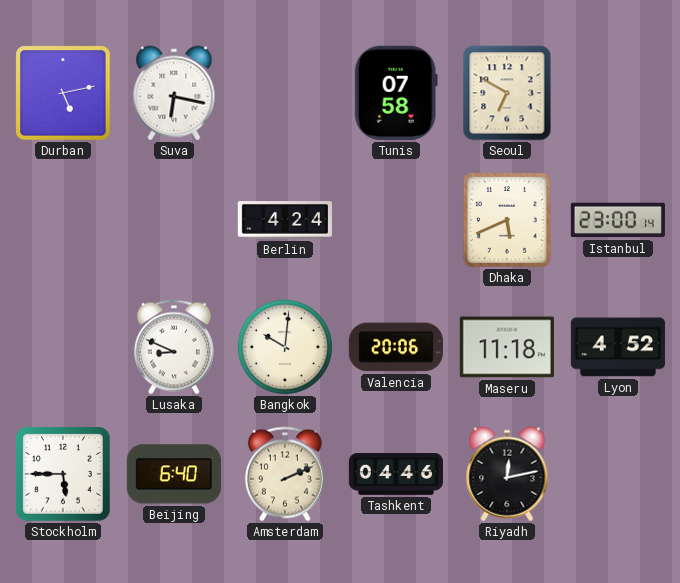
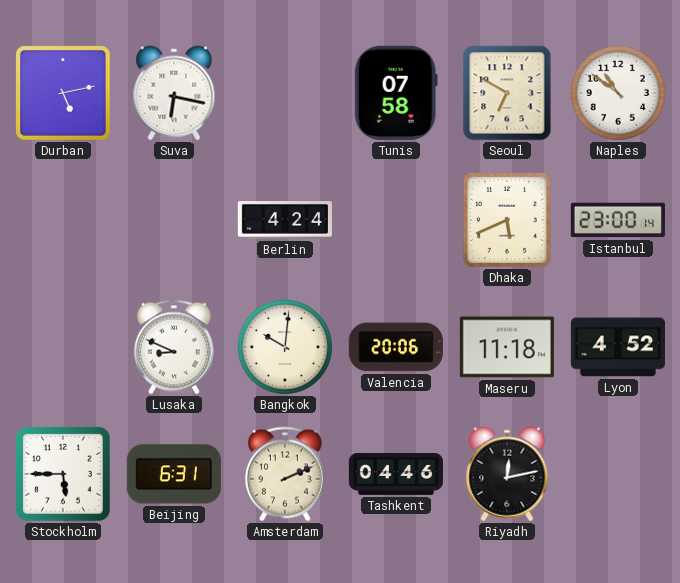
Naples: none -> 10:51 (618, 93)
Beijing: 6:40 -> 6:31 (174, 474)
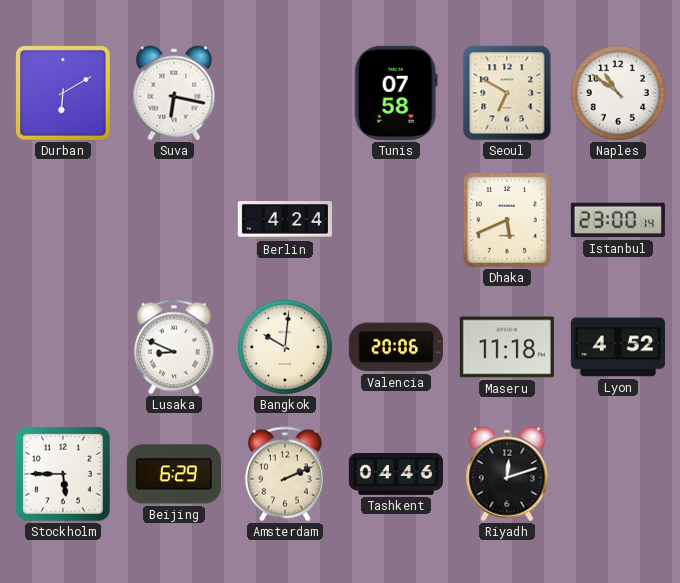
Durban: 5:13 -> 6:10 (63, 93)
Beijing: 6:31 -> 6:29 (174, 474)
Riyadh: 12:13 -> 12:12 (507, 474)
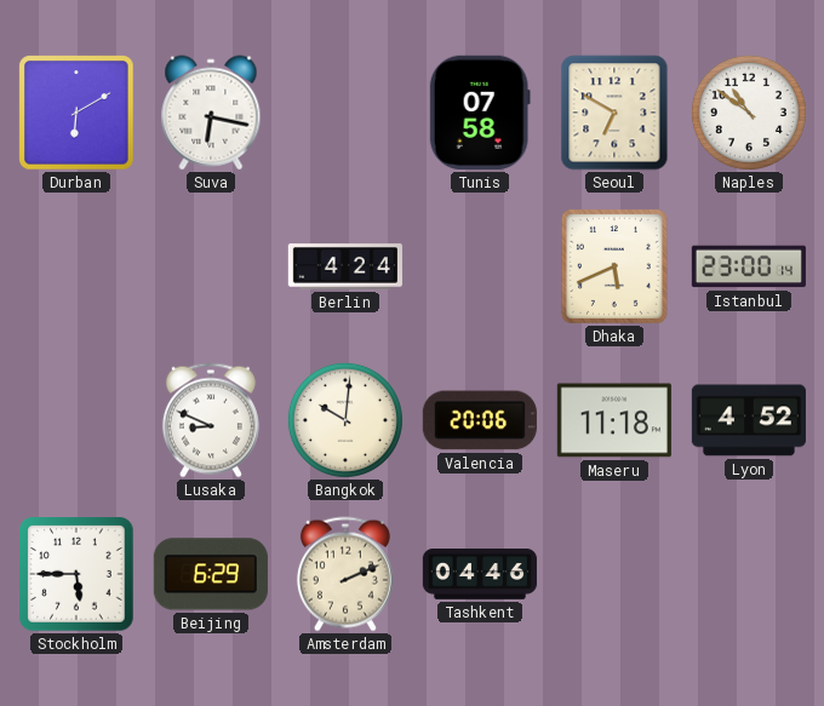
Riyadh: 12:12 -> none (507, 474)
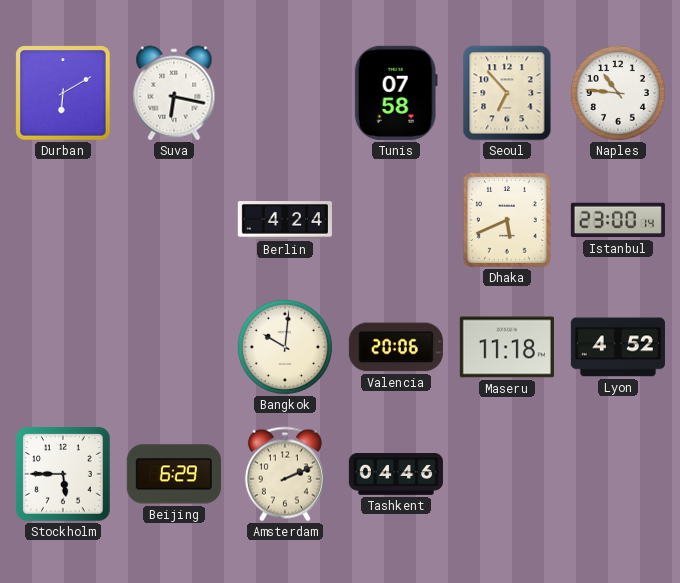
Seoul: 6:50 -> 6:53 (507, 93)
Naples: 10:51 -> 10:46 (618, 93)
Lusaka: 8:49 -> none (211, 420)
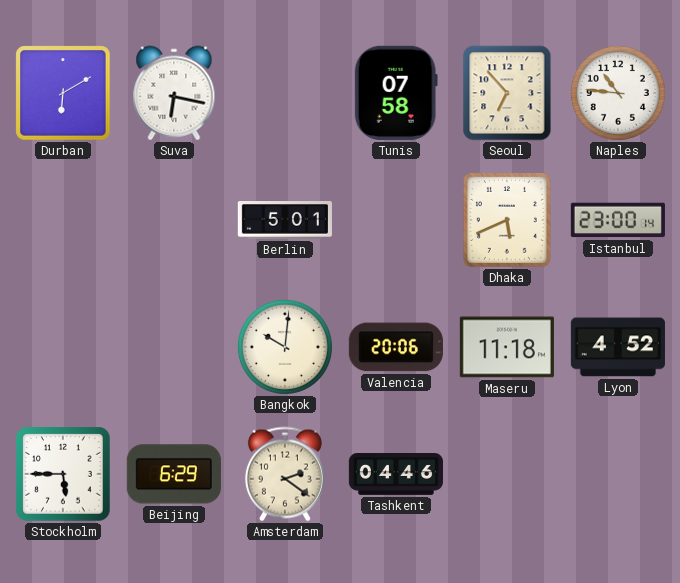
Berlin: 4:24 -> 5:01 (285, 220)
Amsterdam: 2:11 -> 2:21 (285, 474)
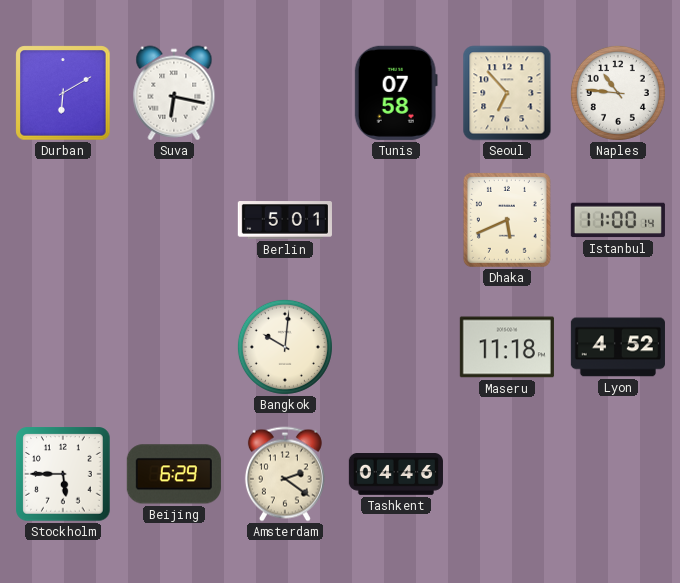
Istanbul: 23:00 -> 11:00 (618, 220)
Valencia: 20:06 -> none (396, 347)
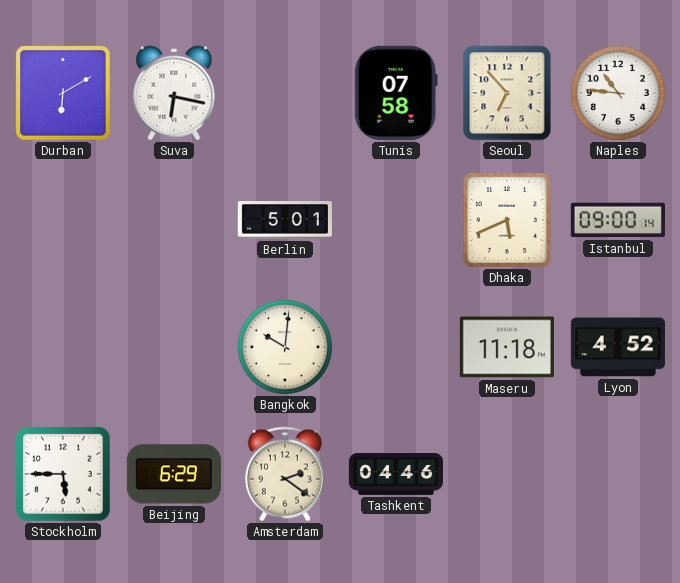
Istanbul: 11:00 -> 09:00 (618, 220)
